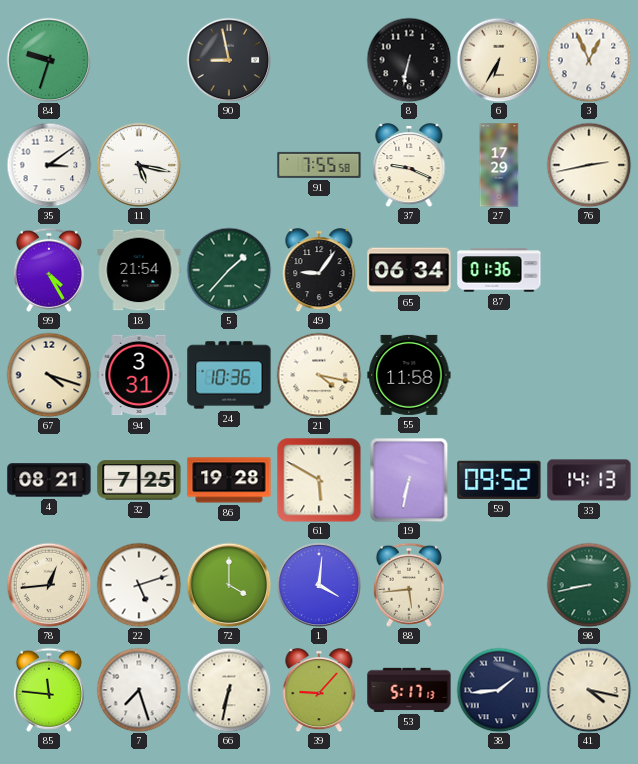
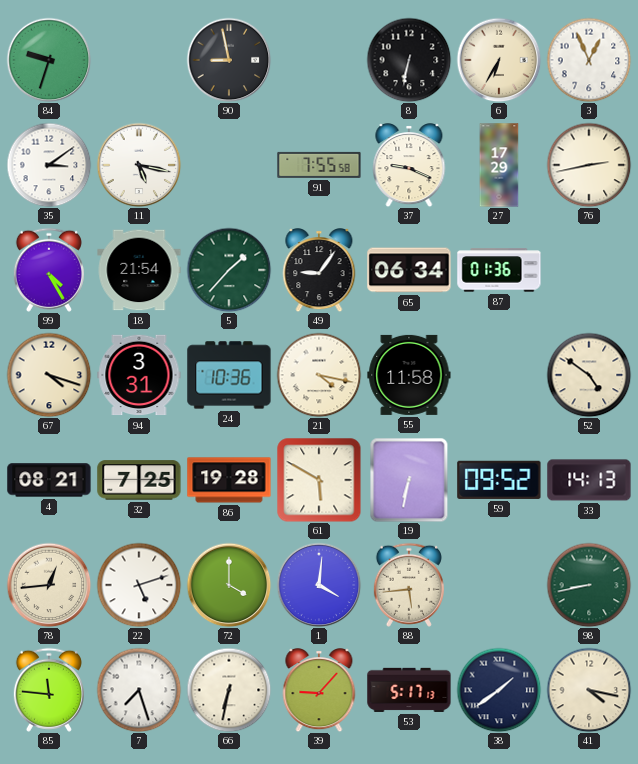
52: none -> 4:51 (589, 375)
38: 1:44 -> 1:39 (499, 690)
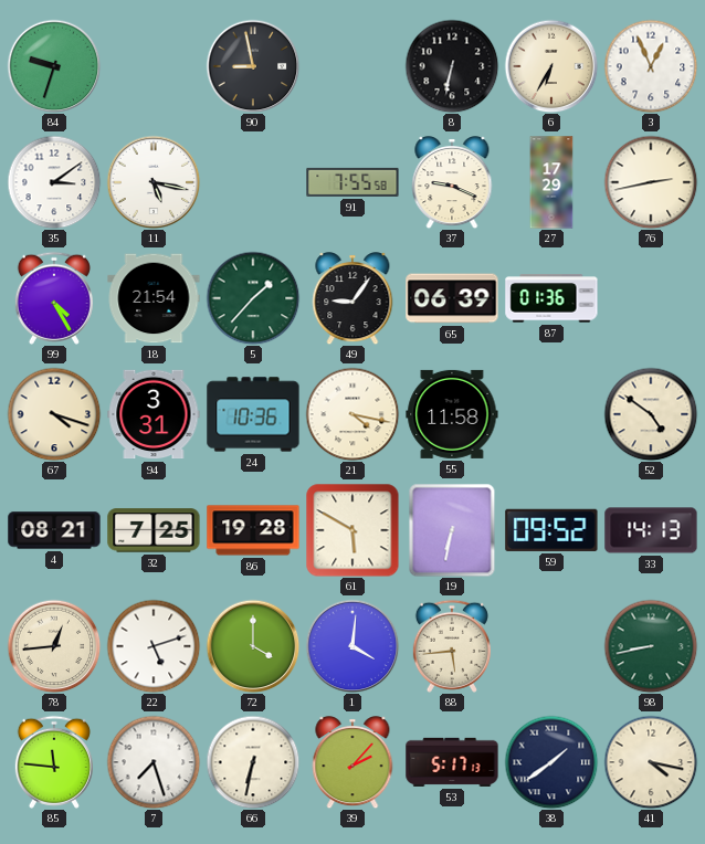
65: 06:34 -> 06:39 (452, 298)
39: 9:07 -> 2:07 (352, 762)
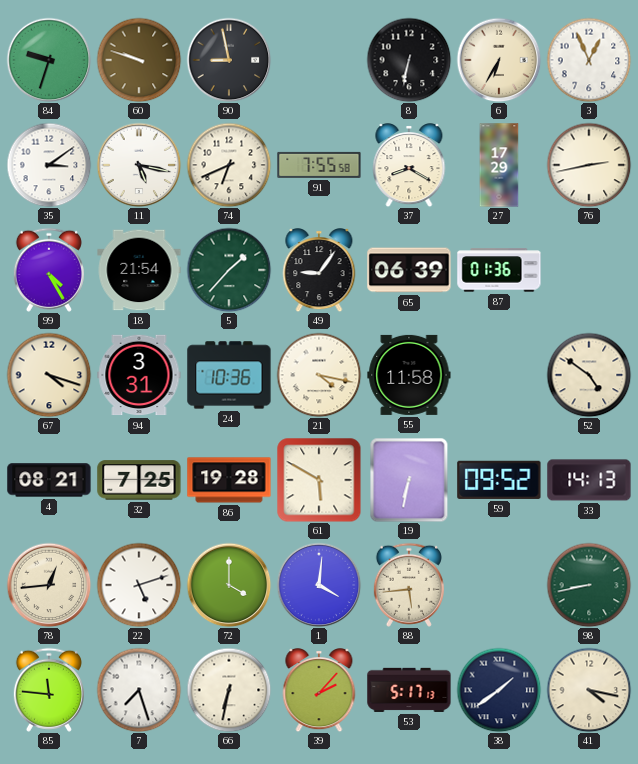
60: none -> 9:48 (139, 60)
74: none -> 6:41 (229, 165)
37: 9:19 -> 8:20 (409, 165)
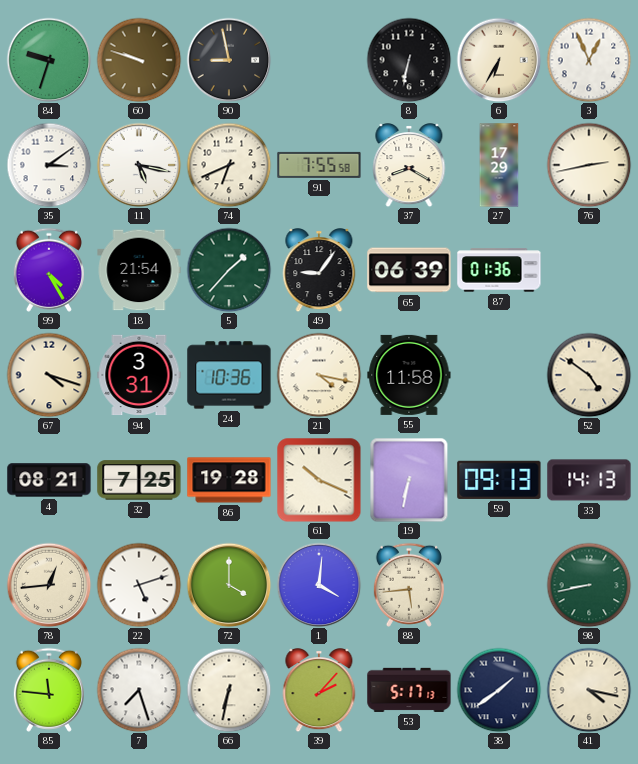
61: 5:50 -> 10:19 (319, 480)
59: 09:52 -> 09:13 (499, 480)
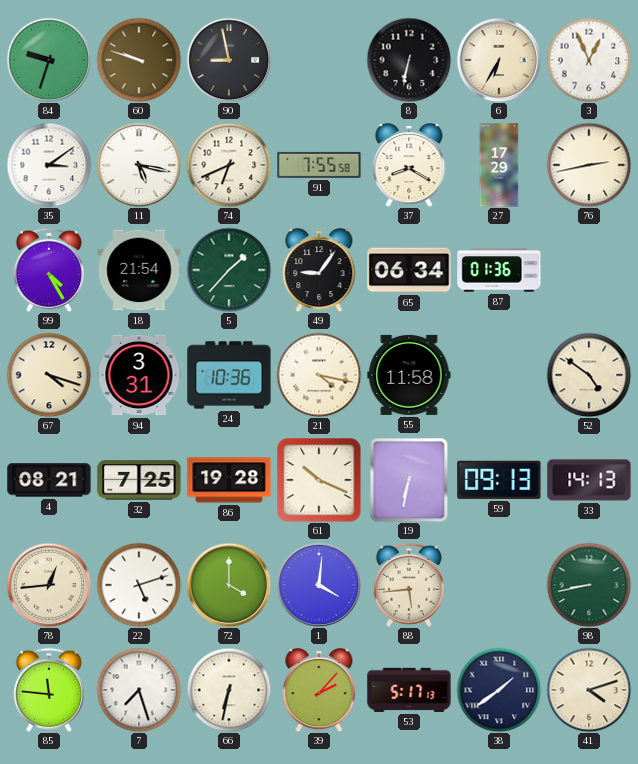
65: 06:39 -> 06:34 (409, 270)
41: 4:17 -> 4:12 (589, 690)
